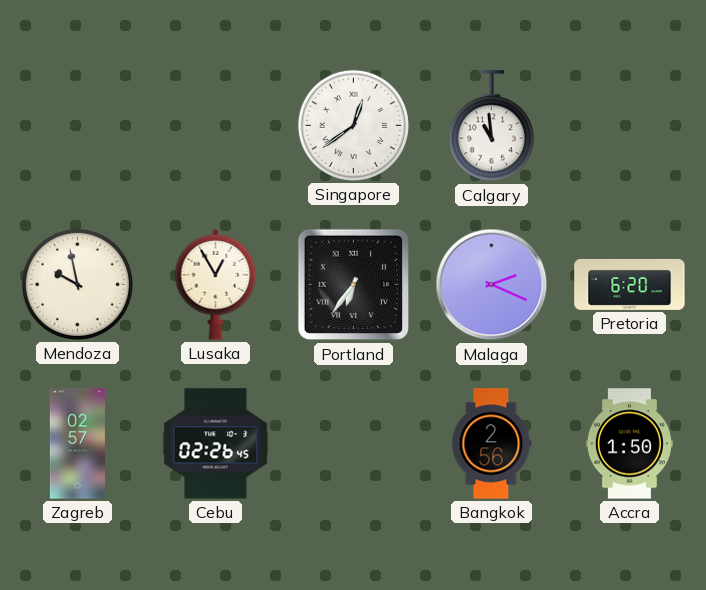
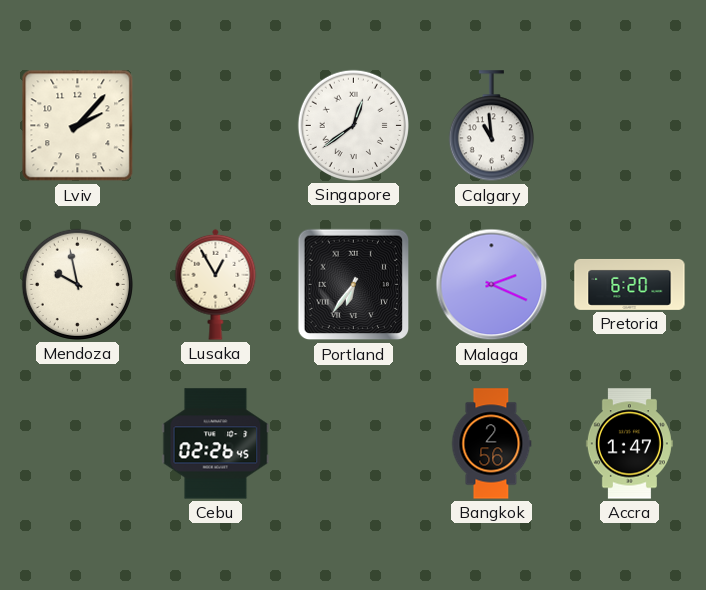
Lviv: none -> 2:07 (78, 126)
Zagreb: 02:57 -> none (77, 444)
Accra: 1:50 -> 1:47 (629, 444)
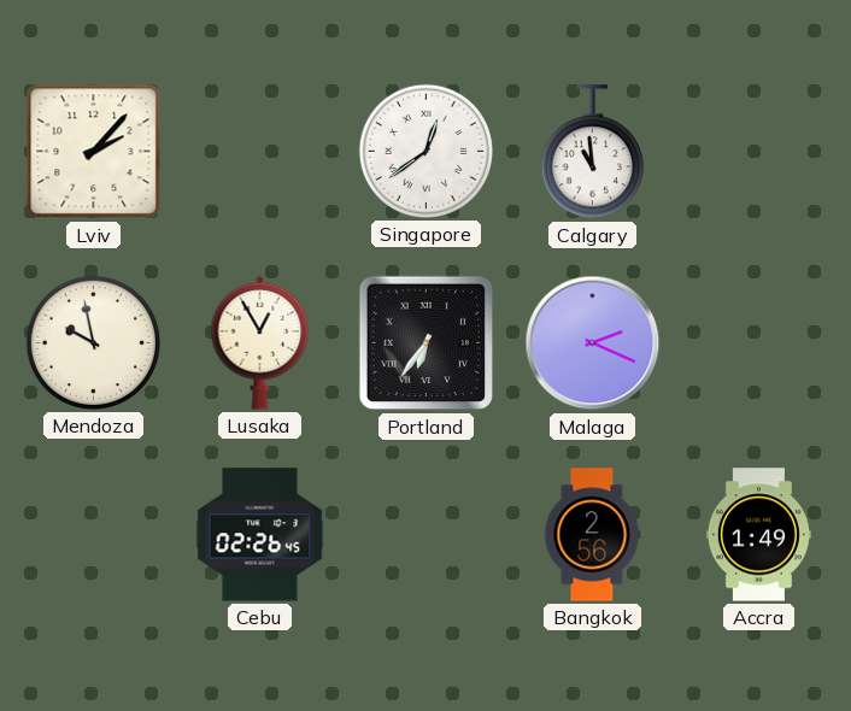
Pretoria: 6:20 -> none (630, 284)
Accra: 1:47 -> 1:49 (758, 535)
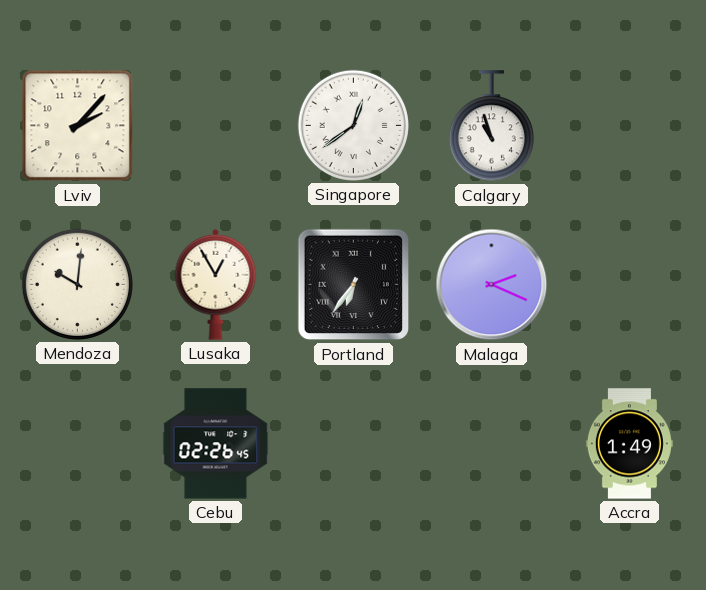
Calgary: 10:59 -> 10:57 (491, 126)
Mendoza: 9:58 -> 10:01 (77, 284)
Bangkok: 2:56 -> none (593, 535)
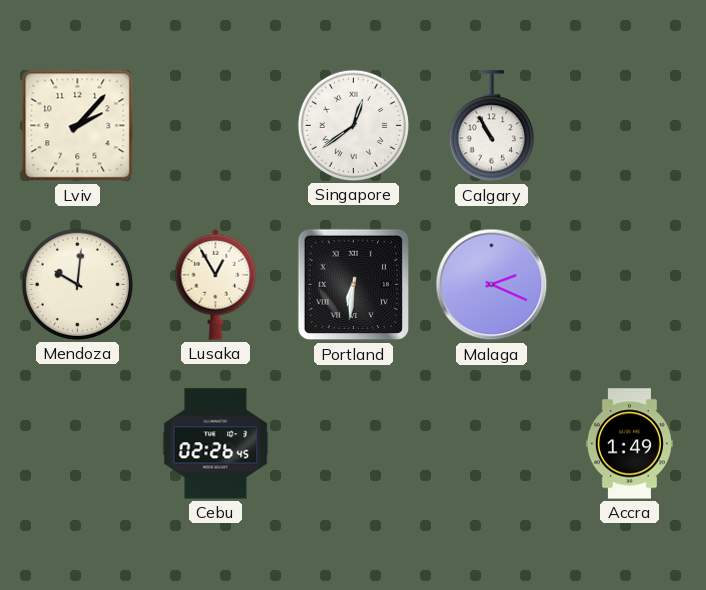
Calgary: 10:57 -> 10:55 (491, 126)
Portland: 6:36 -> 6:31 (354, 285)
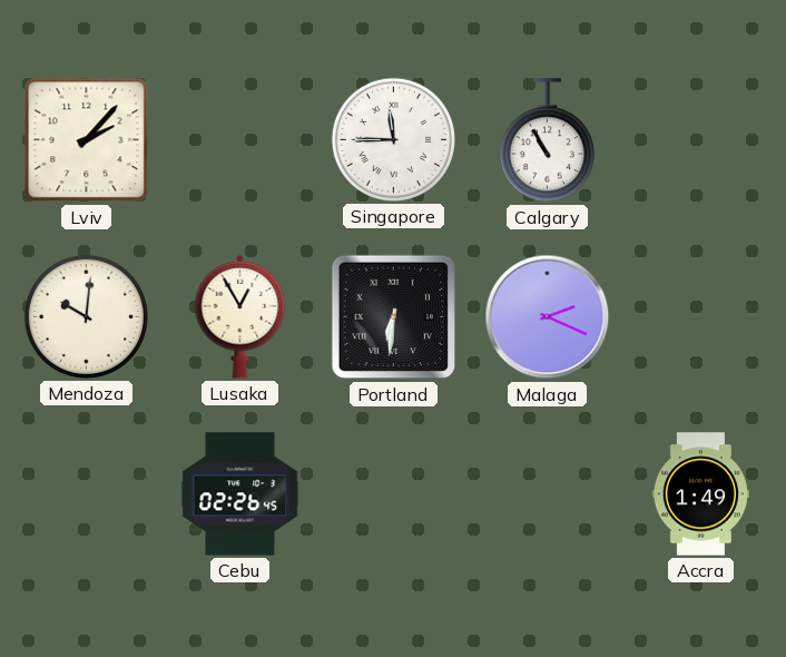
Singapore: 12:39 -> 11:45 (393, 139)
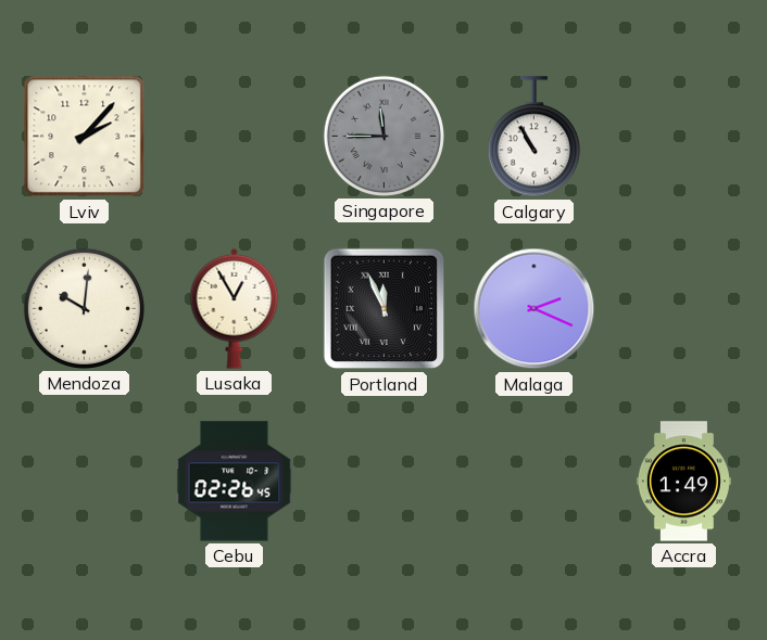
Singapore dial: white -> grey (383, 136)
Portland: 6:31 -> 11:56 (385, 309)
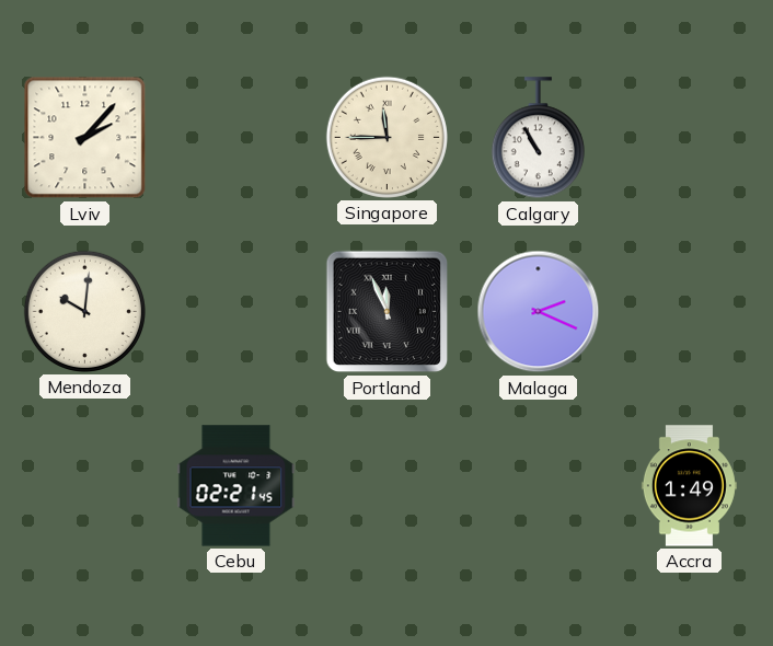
Singapore dial: grey -> cream (386, 137)
Lusaka: 12:55 -> none (235, 308)
Cebu: 02:26 -> 02:21 (236, 486)
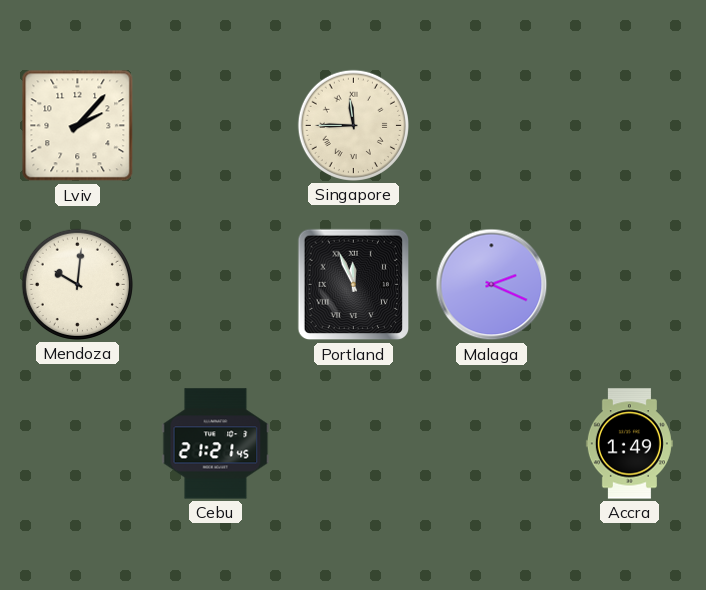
Calgary: 10:55 -> none (538, 138)
Cebu: 02:21 -> 21:21 (216, 444)
